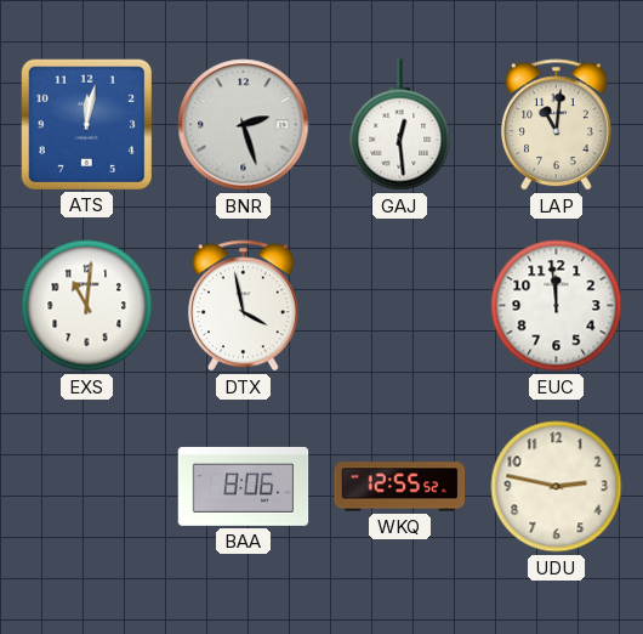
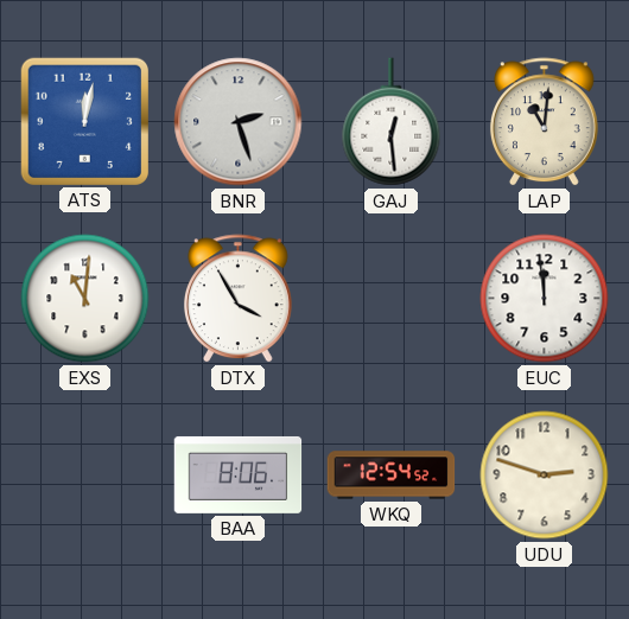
DTX: 3:58 -> 3:55 (237, 299)
WKQ: 12:55 -> 12:54 (392, 476)
UDU: 2:47 -> 2:48 (545, 476)
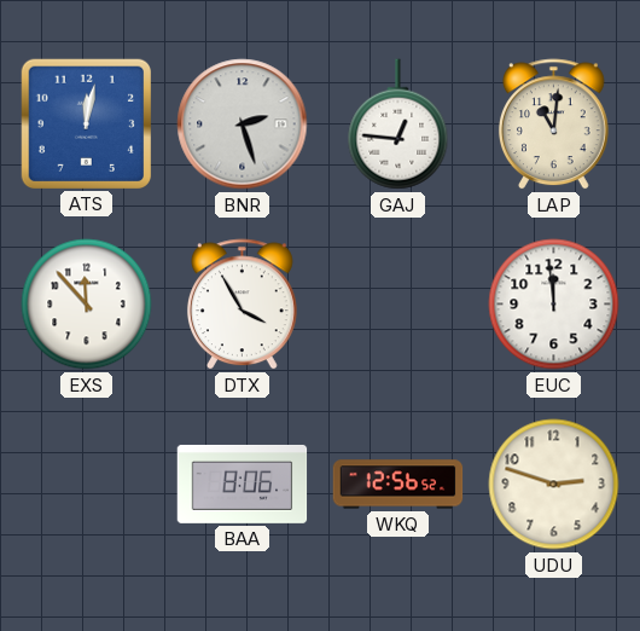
GAJ: 12:29 -> 12:46 (398, 125)
EXS: 11:01 -> 11:53 (87, 305)
WKQ: 12:54 -> 12:56 (398, 485)
